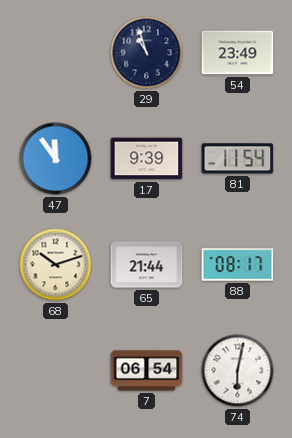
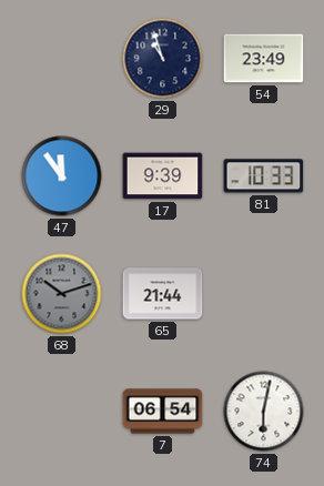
81: 11:54 -> 10:33 (264, 176)
68 dial: cream -> grey (62, 294)
88: 08:17 -> none (238, 265)
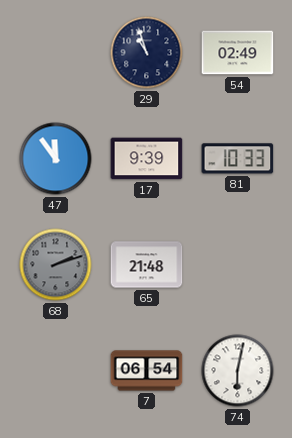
54: 23:49 -> 02:49 (238, 53)
68: 10:12 -> 2:12 (56, 265)
65: 21:44 -> 21:48 (147, 265)
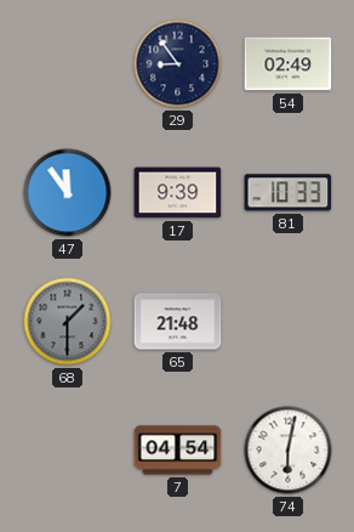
29: 10:57 -> 8:54 (178, 64)
68: 2:12 -> 1:30 (68, 322)
7: 06:54 -> 04:54 (178, 451)
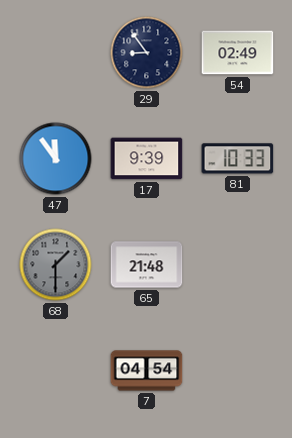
74: 6:02 -> none (289, 451)
